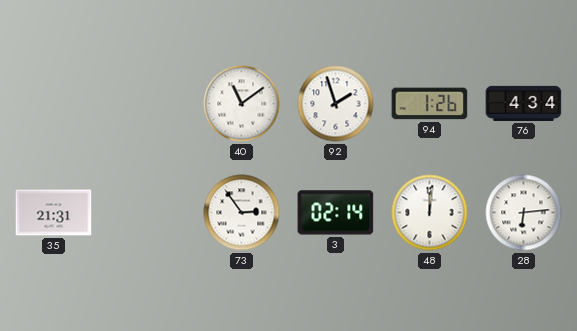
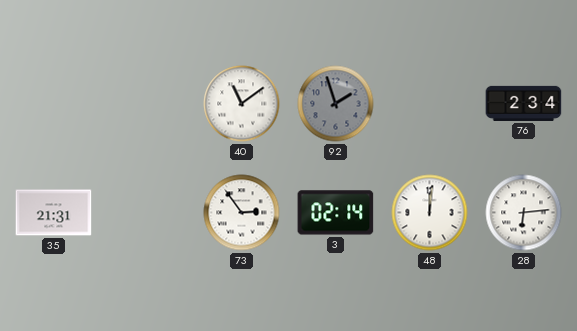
92 dial: white -> grey (336, 104)
94: 1:26 -> none (430, 104)
76: 4:34 -> 2:34 (524, 103)
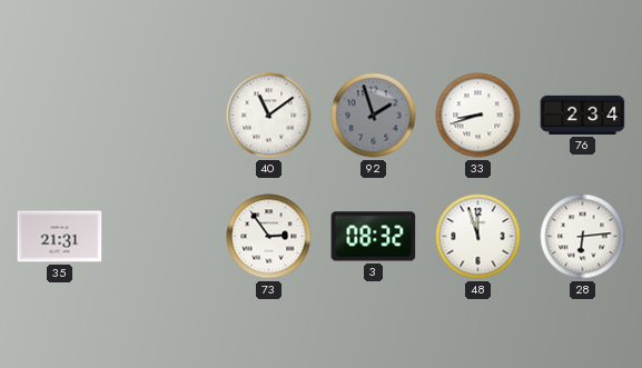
33: none -> 8:42 (478, 116)
3: 02:14 -> 08:32 (374, 237)
48: 12:01 -> 11:57 (478, 237)
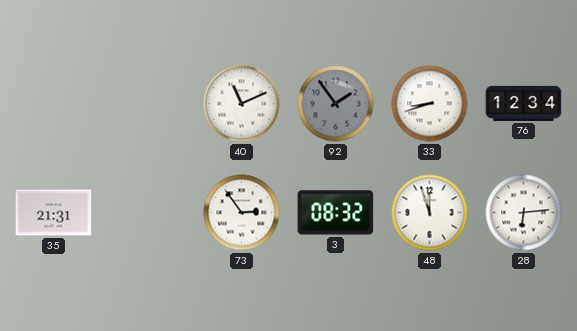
40: 11:09 -> 11:11 (242, 104)
92: 1:57 -> 1:54 (336, 104)
76: 2:34 -> 12:34 (524, 103)
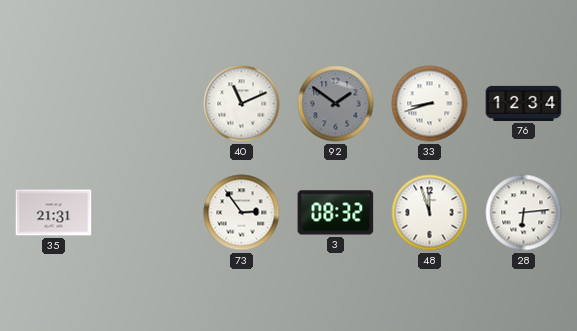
92: 1:54 -> 1:51 (336, 104)
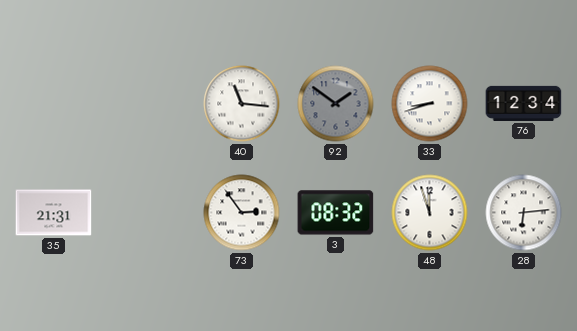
40: 11:11 -> 11:16 (242, 104)
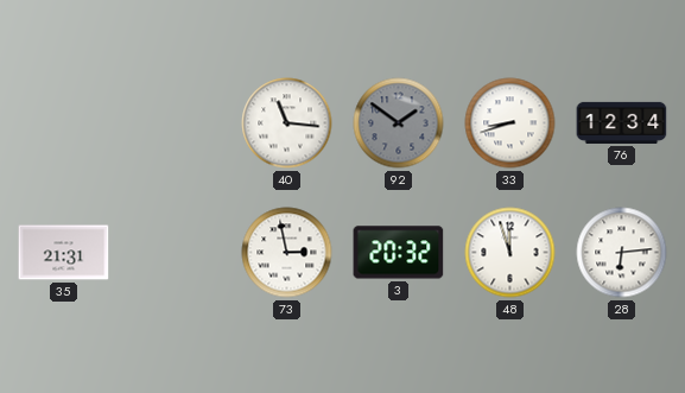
73: 2:54 -> 2:58 (287, 253)
3: 08:32 -> 20:32 (399, 253)
